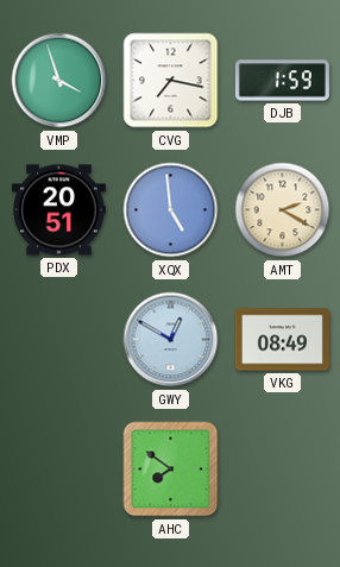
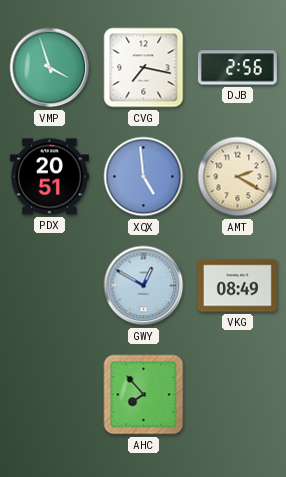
DJB: 1:59 -> 2:56 (237, 68)
AHC: 7:51 -> 7:53 (144, 395)
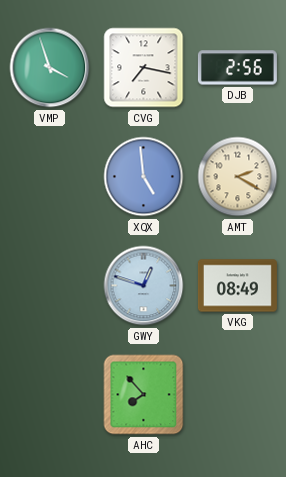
PDX: 20:51 -> none (49, 177)
GWY: 12:50 -> 12:48 (144, 286)
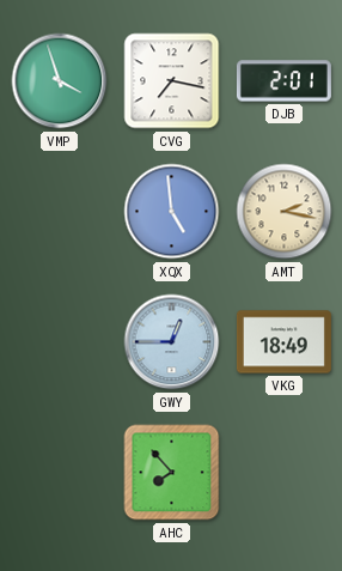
DJB: 2:56 -> 2:01 (283, 81)
AMT: 2:20 -> 2:17 (285, 212)
GWY: 12:48 -> 12:45 (172, 342)
VKG: 08:49 -> 18:49 (283, 342)
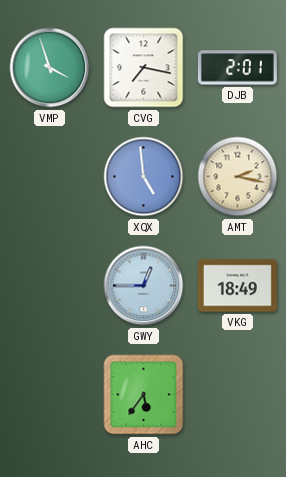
AHC: 7:53 -> 5:36 (144, 395)
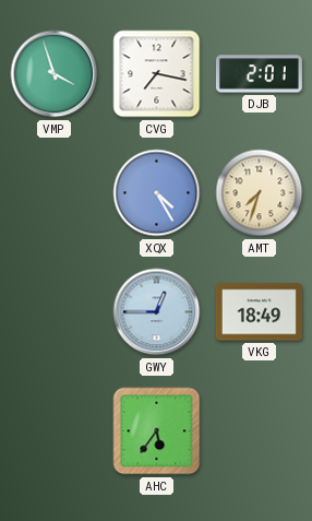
XQX: 4:59 -> 4:25 (157, 193)
AMT: 2:17 -> 7:33 (260, 193)
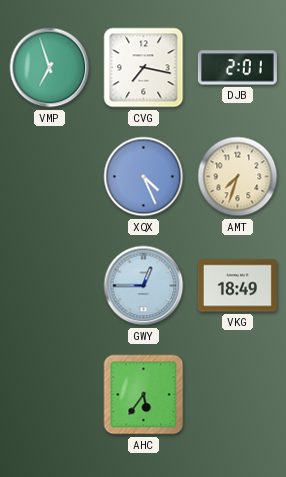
VMP: 3:57 -> 6:57 (50, 68)
XQX: 4:25 -> 4:26 (144, 177)
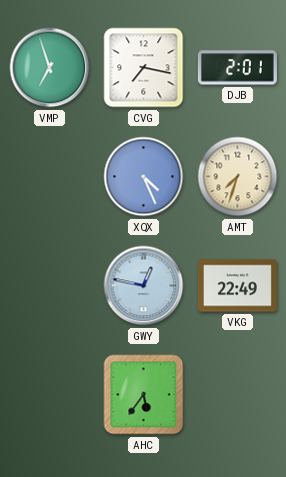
GWY: 12:45 -> 12:47 (144, 286)
VKG: 18:49 -> 22:49 (237, 286)
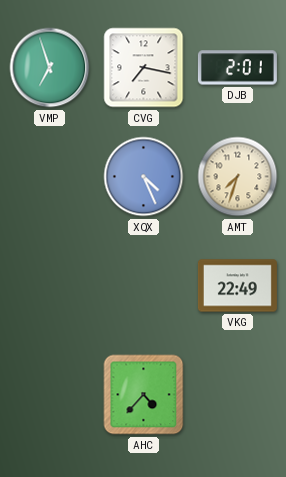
GWY: 12:47 -> none (144, 286)
AHC: 5:36 -> 4:37 (144, 395)
